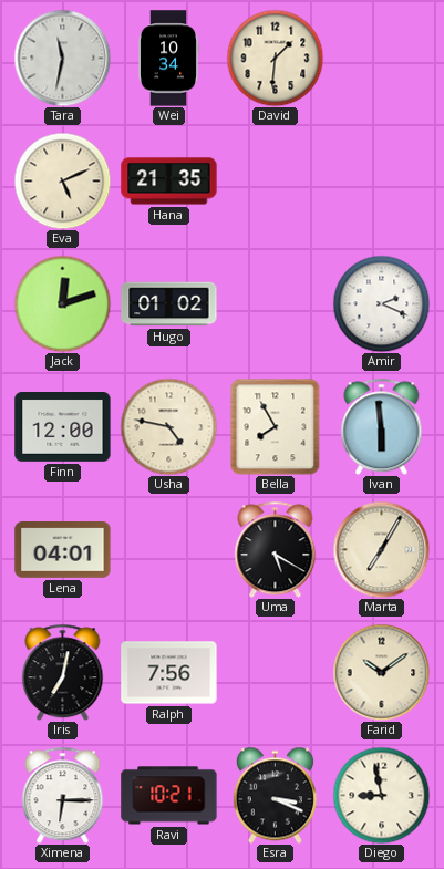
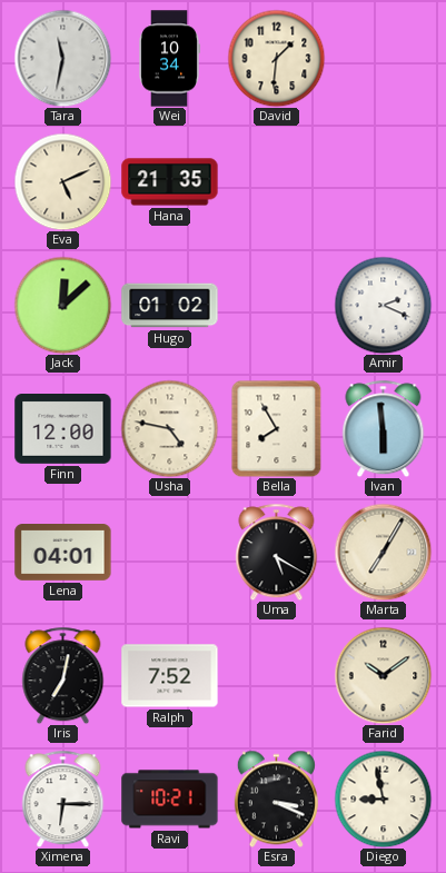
Jack: 12:12 -> 12:08 (62, 305)
Ralph: 7:56 -> 7:52 (170, 676)
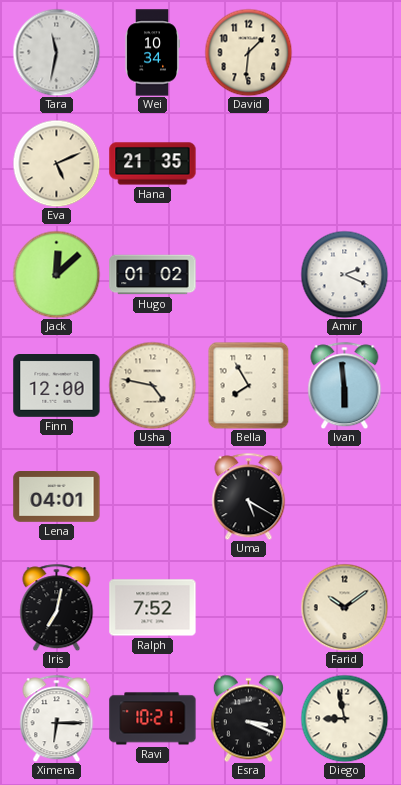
Marta: 7:05 -> none (383, 552)
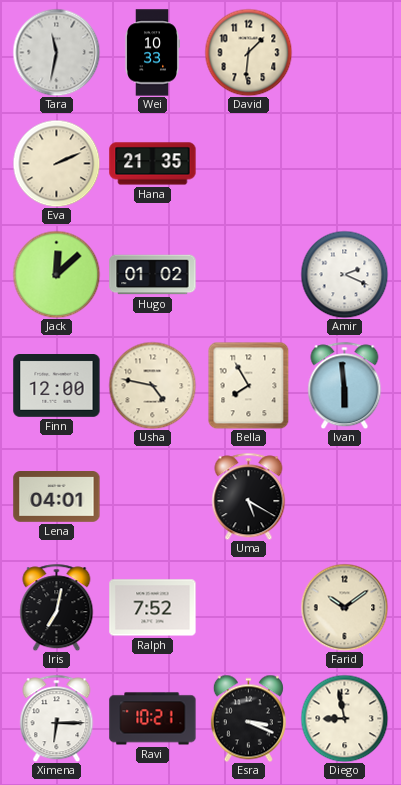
Wei: 10:34 -> 10:33 (153, 53)
Eva: 5:11 -> 2:11 (56, 163)
